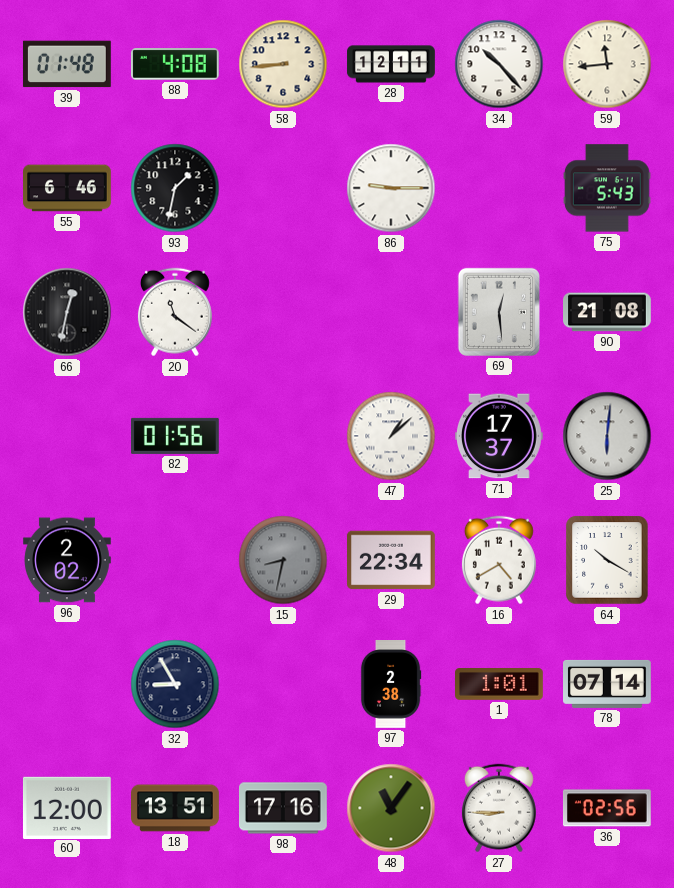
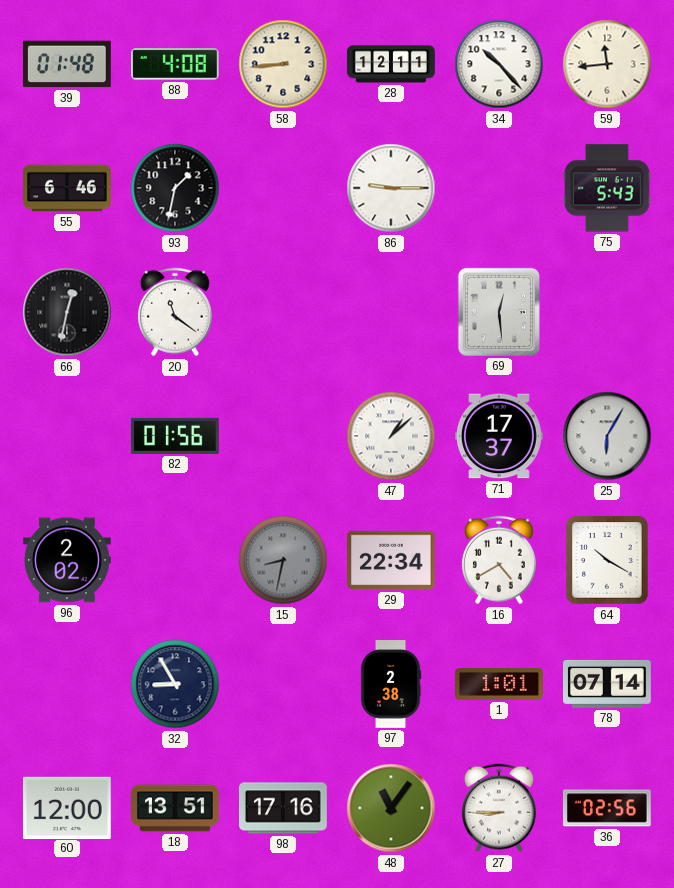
90: 21:08 -> none (608, 312)
25: 6:01 -> 6:05 (607, 436)
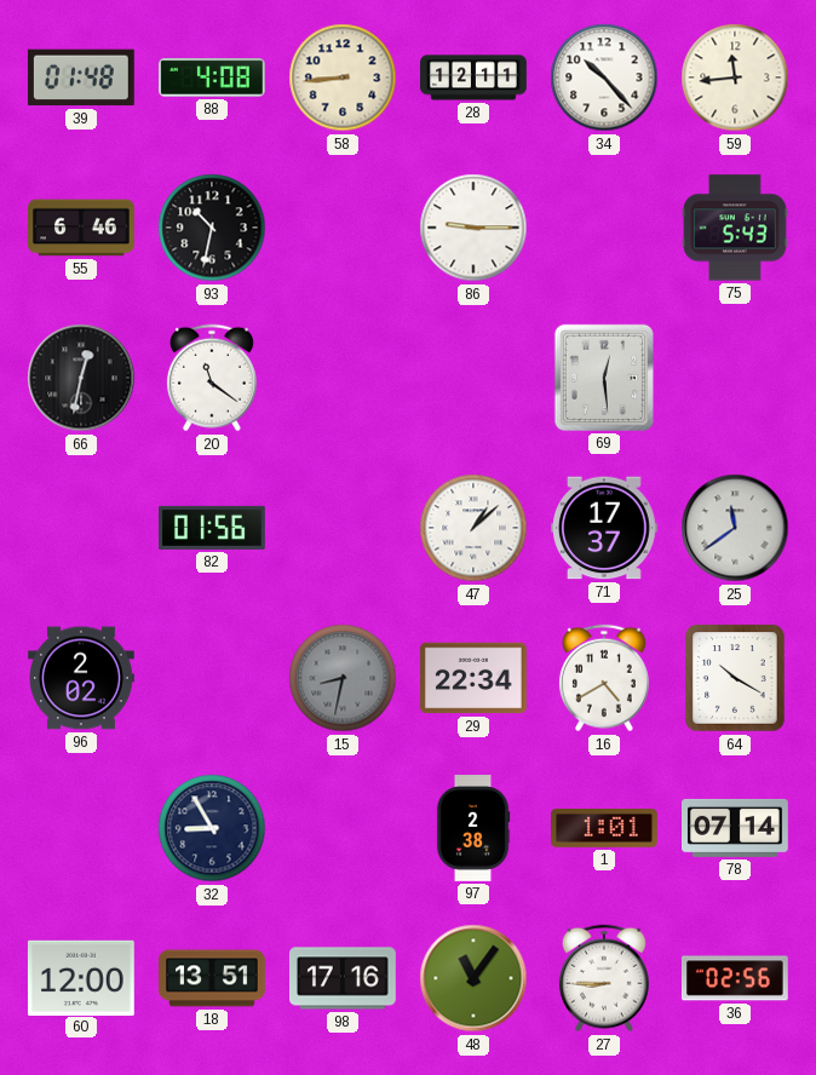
93: 1:32 -> 10:32 (212, 228)
25: 6:05 -> 11:39 (735, 528)
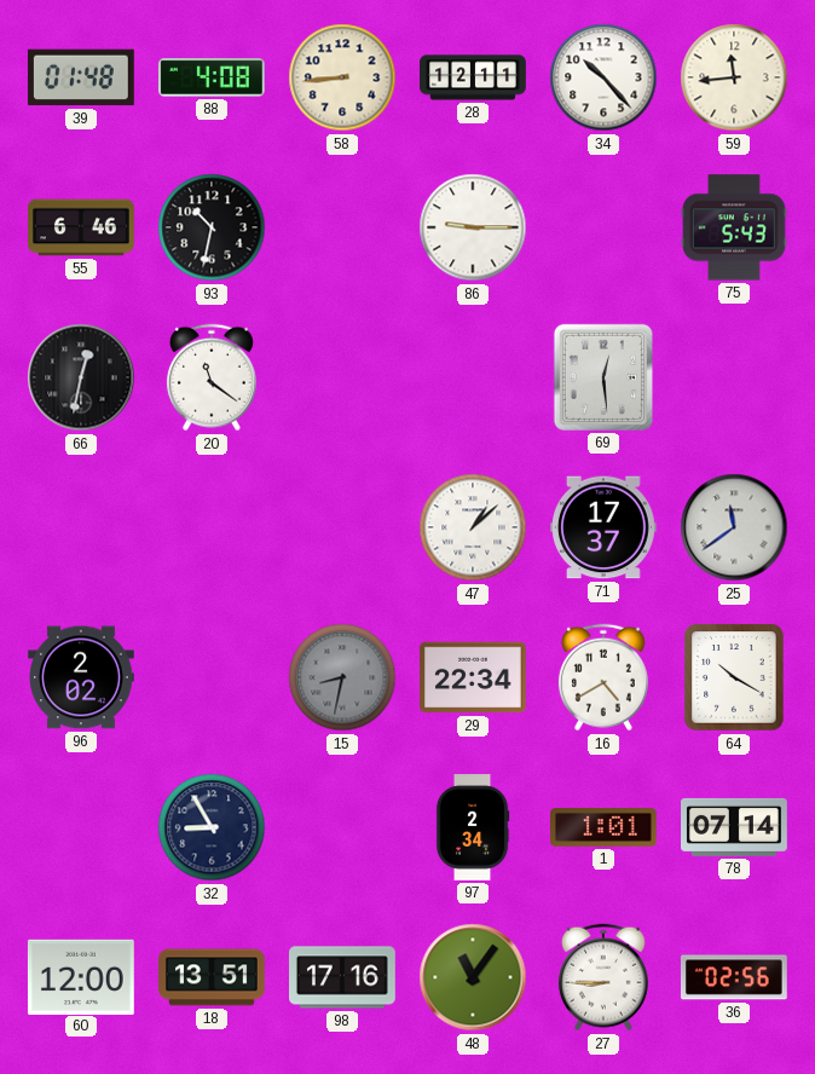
82: 01:56 -> none (212, 528)
97: 2:38 -> 2:34 (473, 828)
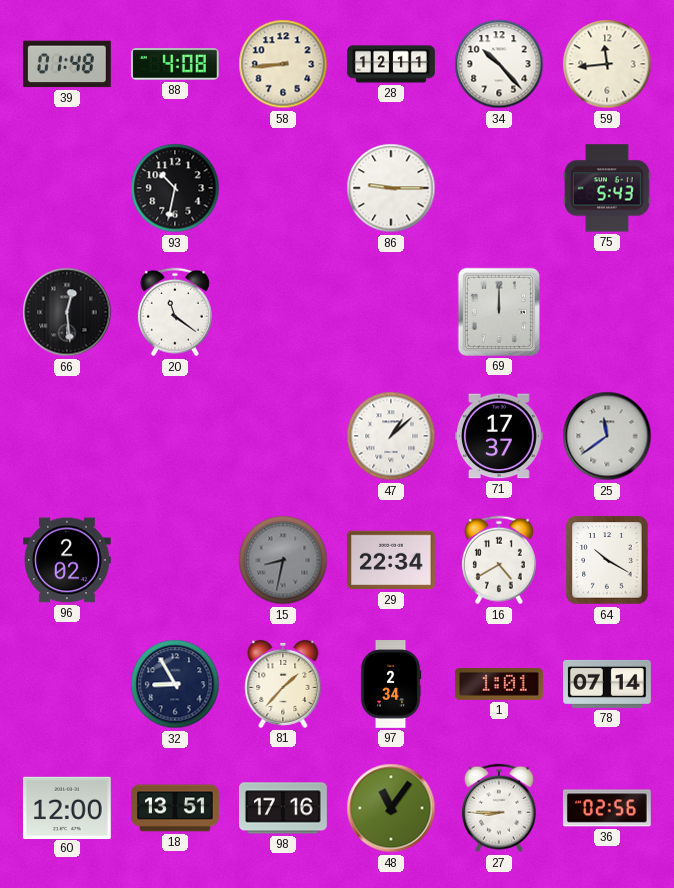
55: 6:46 -> none (82, 227)
66: 12:32 -> 12:29 (67, 312)
69: 12:29 -> 12:00 (499, 312)
81: none -> 1:37 (283, 684)
